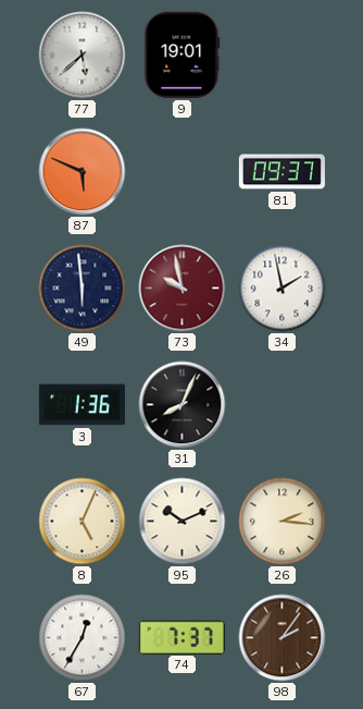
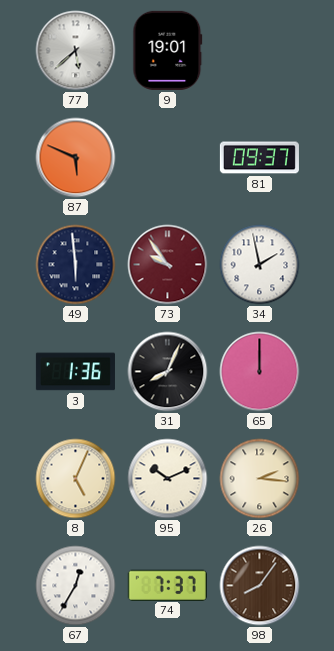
73: 9:58 -> 9:54 (168, 265)
65: none -> 12:00 (260, 372)
98: 2:06 -> 8:06 (260, 586)
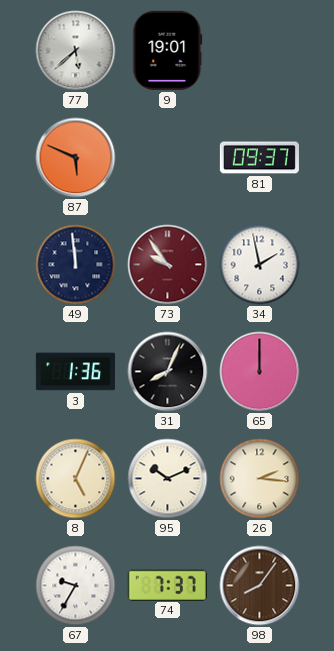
49: 5:59 -> 11:59 (76, 265)
67: 12:35 -> 9:35 (76, 586)
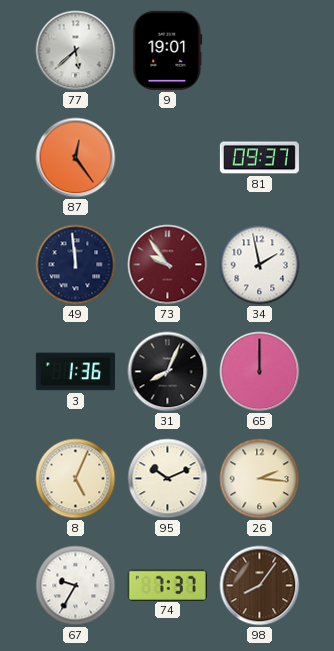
87: 5:49 -> 12:24 (76, 158)
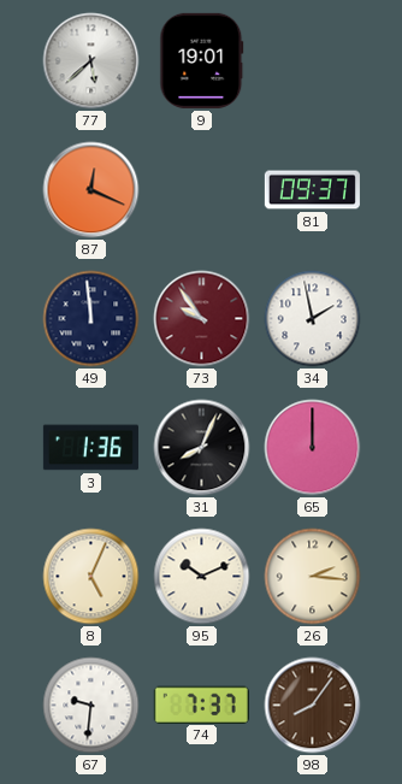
87: 12:24 -> 12:19 (91, 190)
67: 9:35 -> 9:31 (91, 706)
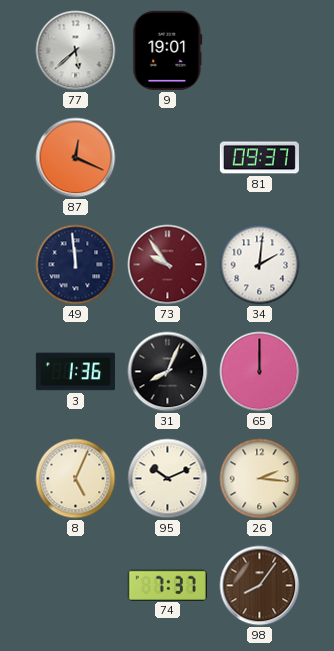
34: 1:58 -> 2:01 (260, 265)
67: 9:31 -> none (91, 706)
